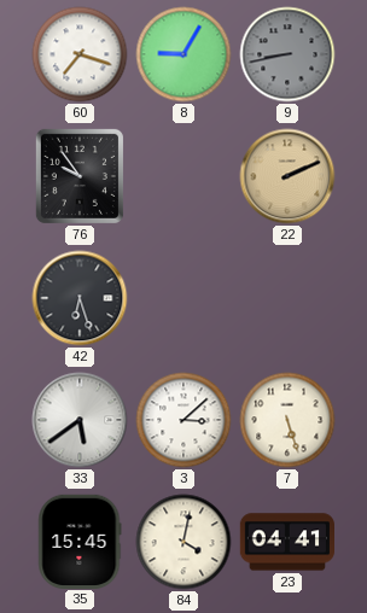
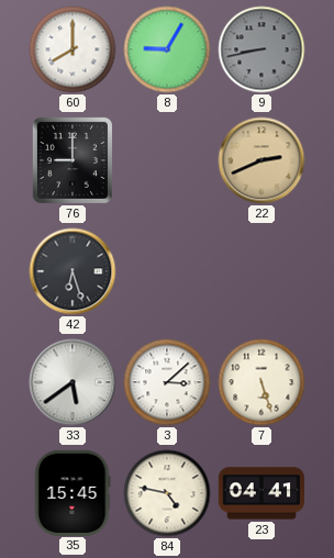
60: 7:18 -> 8:00 (73, 49)
76: 9:54 -> 9:00 (73, 160)
22: 2:11 -> 2:41 (261, 160)
84: 4:02 -> 4:47 (167, 493)
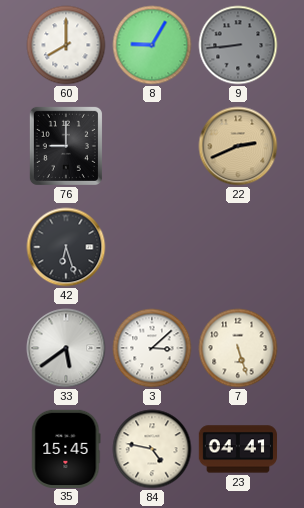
9: 8:43 -> 8:44 (238, 45)
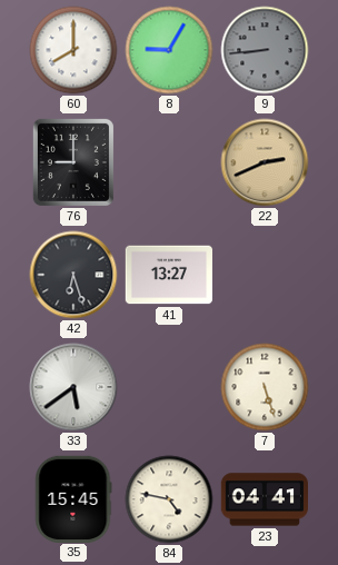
41: none -> 13:27 (168, 275)
3: 3:08 -> none (152, 348)
